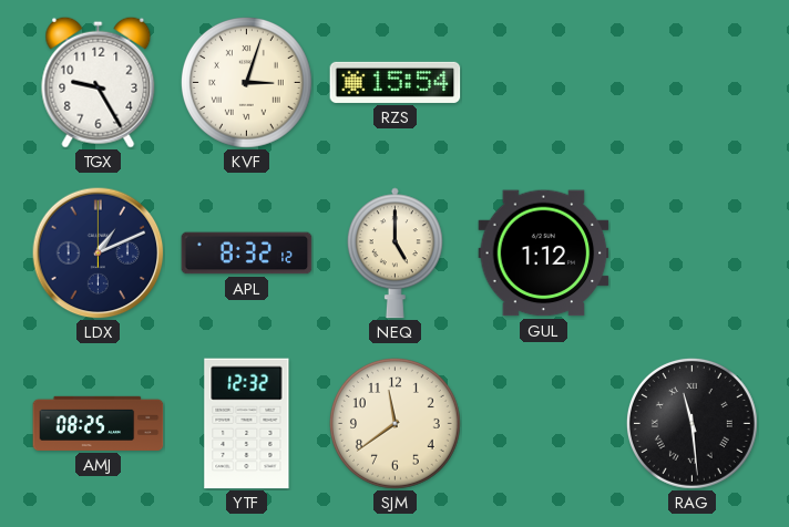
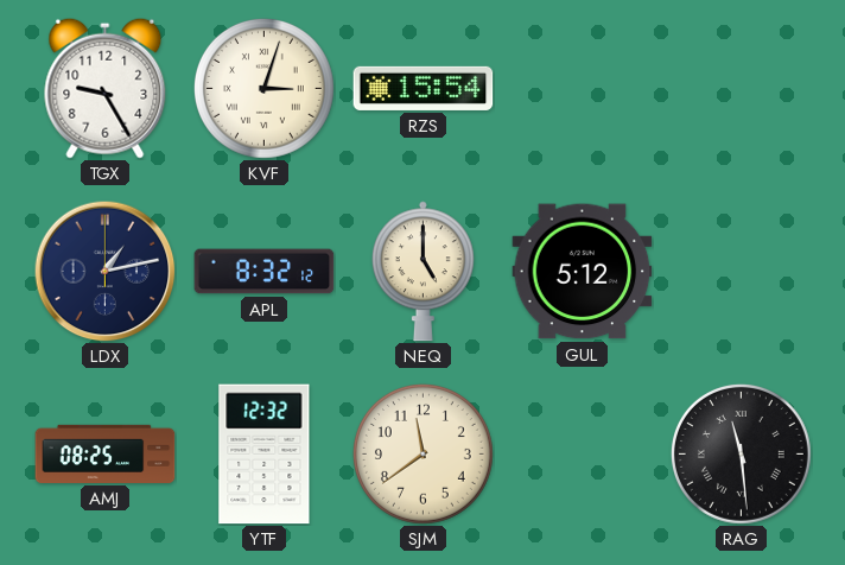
LDX: 1:11 -> 1:13 (104, 271)
GUL: 1:12 -> 5:12 (583, 272)
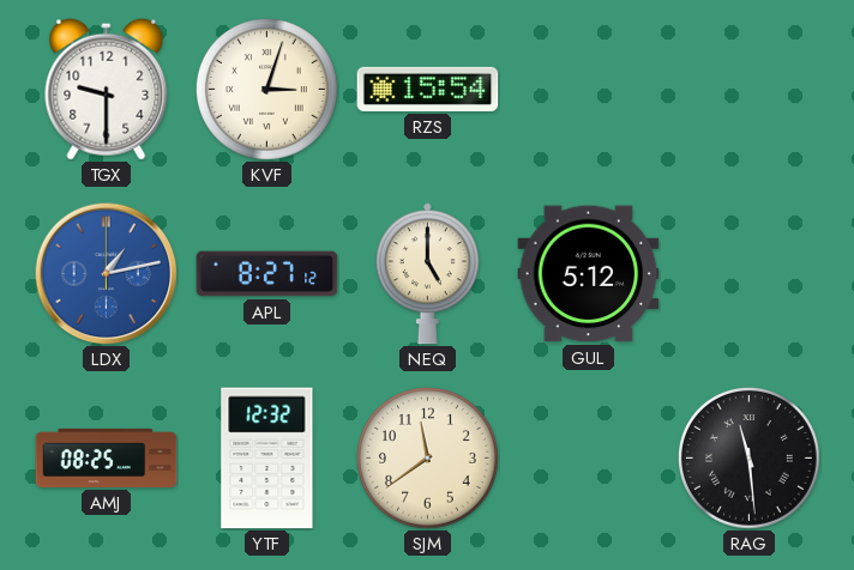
TGX: 9:25 -> 9:30 (107, 89)
LDX dial: navy -> blue (106, 273)
APL: 8:32 -> 8:27 (267, 274)
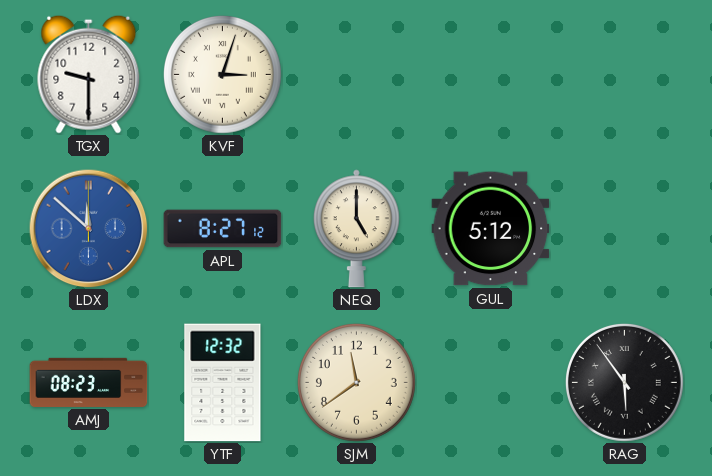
RZS: 15:54 -> none (428, 89)
LDX: 1:13 -> 11:52 (88, 228)
AMJ: 08:25 -> 08:23 (89, 382)
RAG: 11:29 -> 5:54 (624, 382)
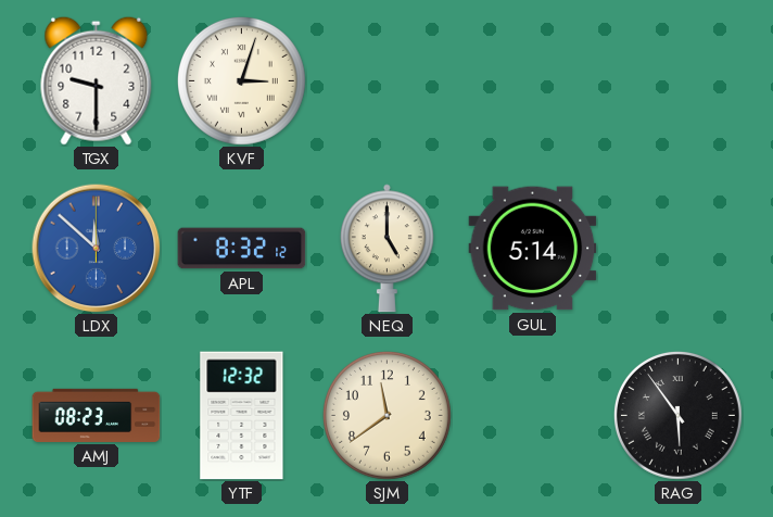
APL: 8:27 -> 8:32 (242, 249)
GUL: 5:12 -> 5:14 (533, 249)
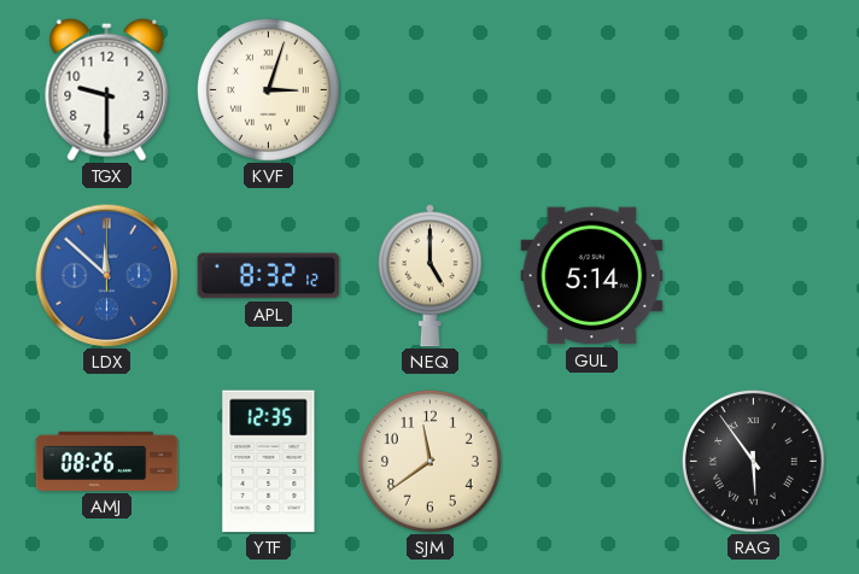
AMJ: 08:23 -> 08:26 (107, 461)
YTF: 12:32 -> 12:35 (269, 462)
